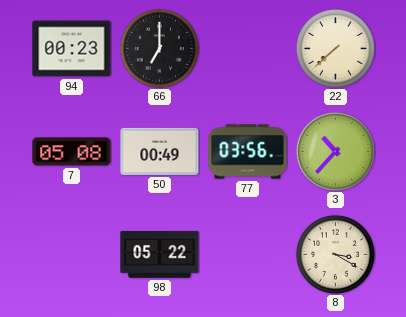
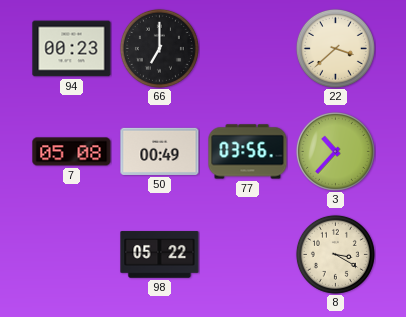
22: 7:38 -> 3:38 (335, 48)
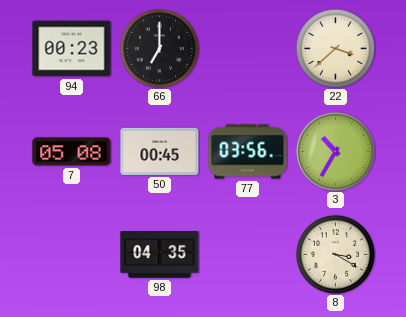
50: 00:49 -> 00:45 (160, 151)
3: 10:37 -> 10:35 (335, 151)
98: 05:22 -> 04:35 (160, 255)
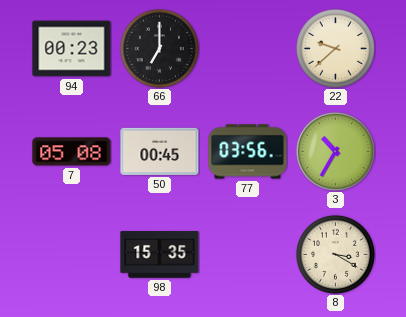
22: 3:38 -> 9:38 (335, 48)
98: 04:35 -> 15:35 (160, 255)
